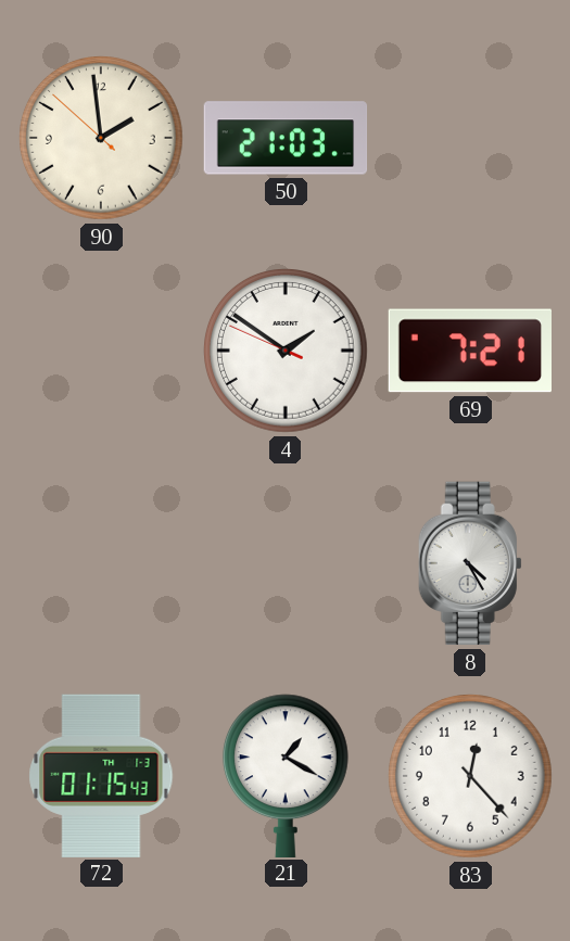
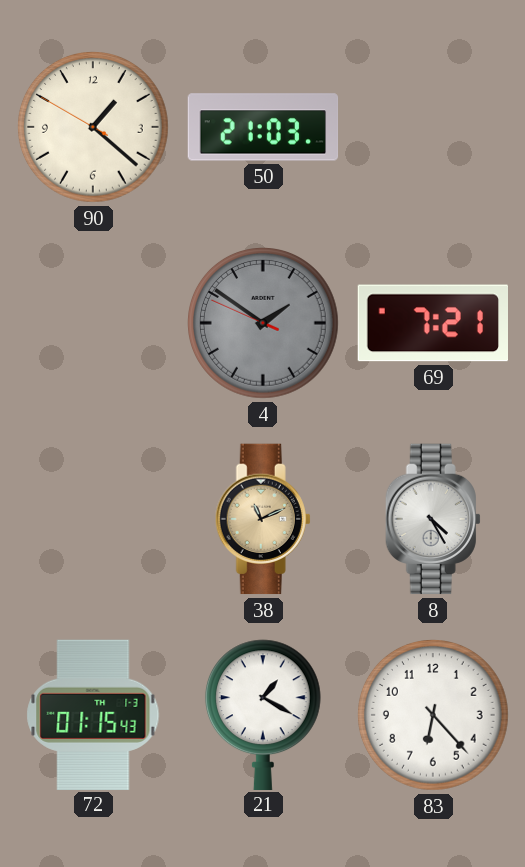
90: 1:58 -> 1:21 (94, 128)
4 dial: white -> grey (264, 324)
38: none -> 11:11 (263, 519)
83: 12:23 -> 6:23 (434, 716)
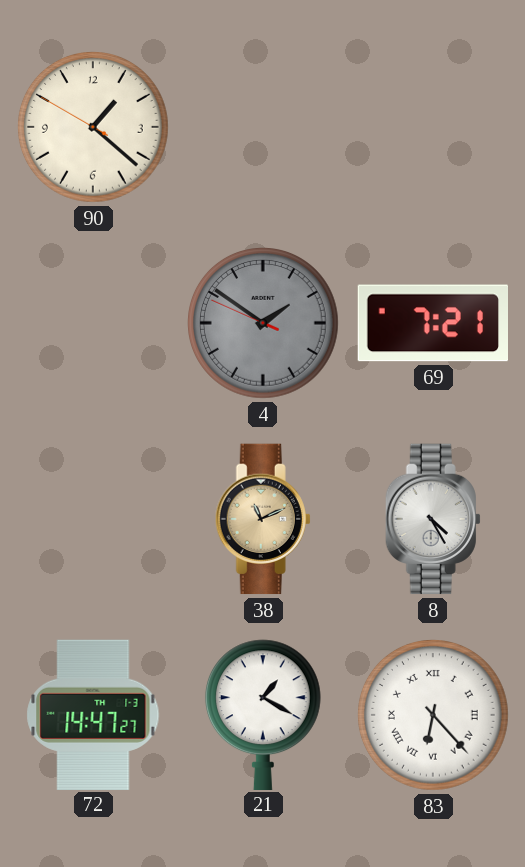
50: 21:03 -> none (263, 127)
72: 01:15 -> 14:47 (93, 714)
83 numerals: Arabic -> Roman (434, 716)
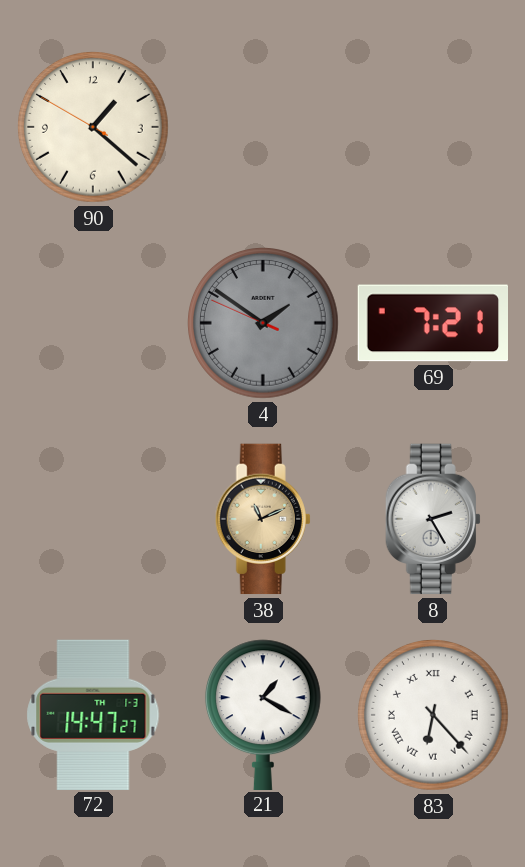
8: 4:25 -> 2:25 (433, 519)
